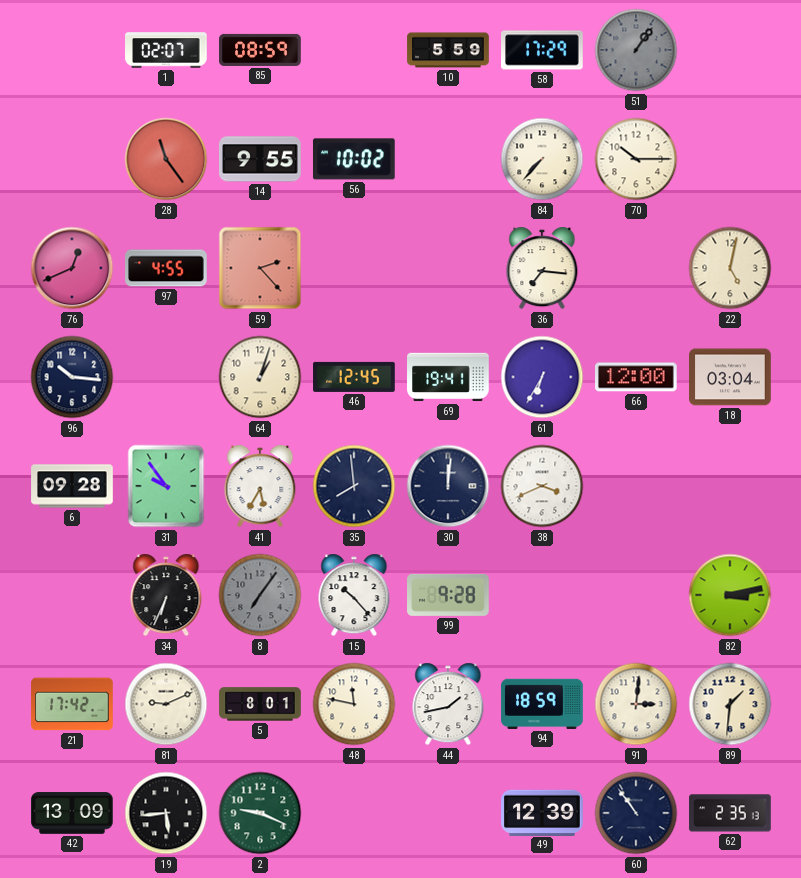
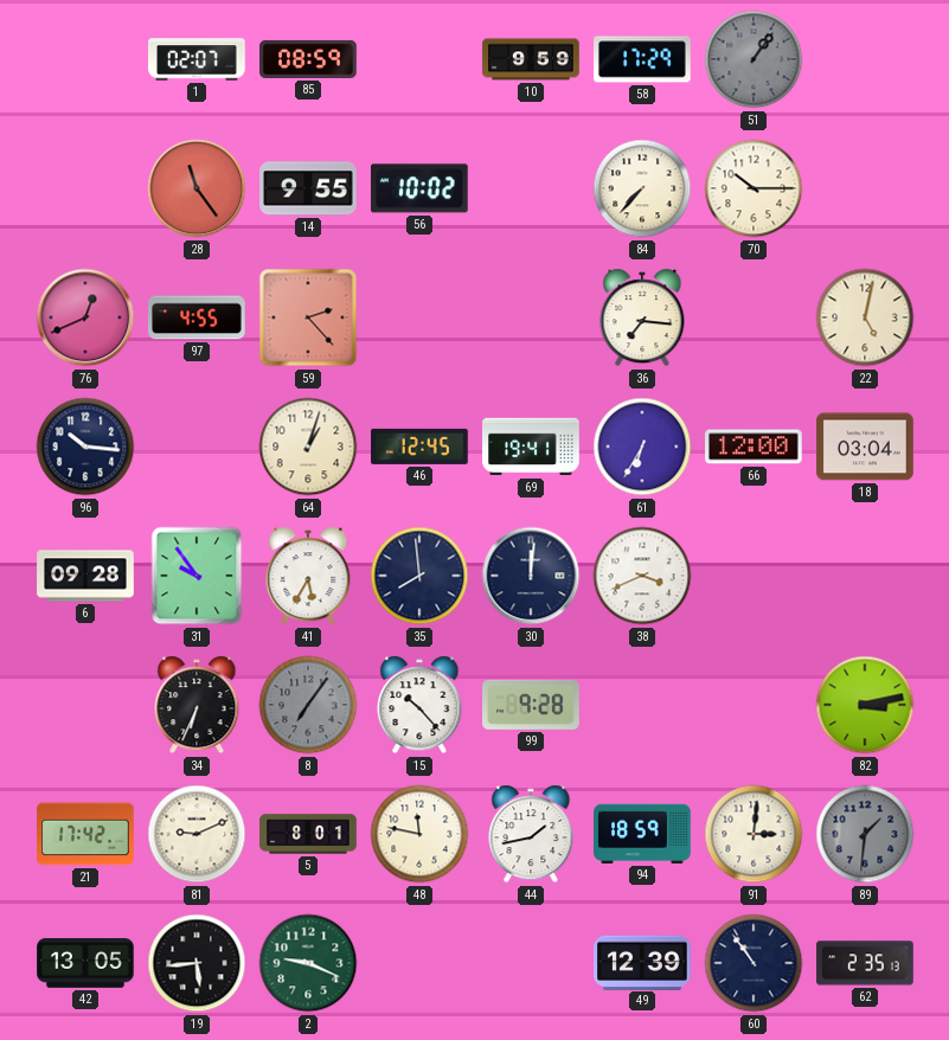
10: 5:59 -> 9:59 (531, 59)
89 dial: cream -> grey (865, 834)
42: 13:09 -> 13:05 (85, 963)
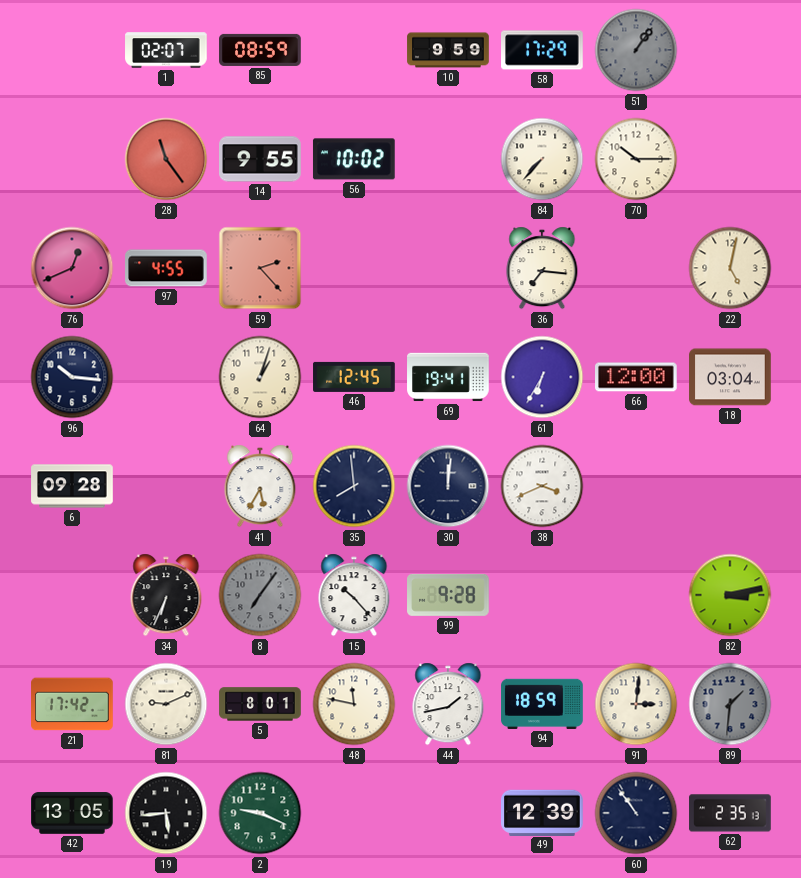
31: 9:54 -> none (197, 576)
